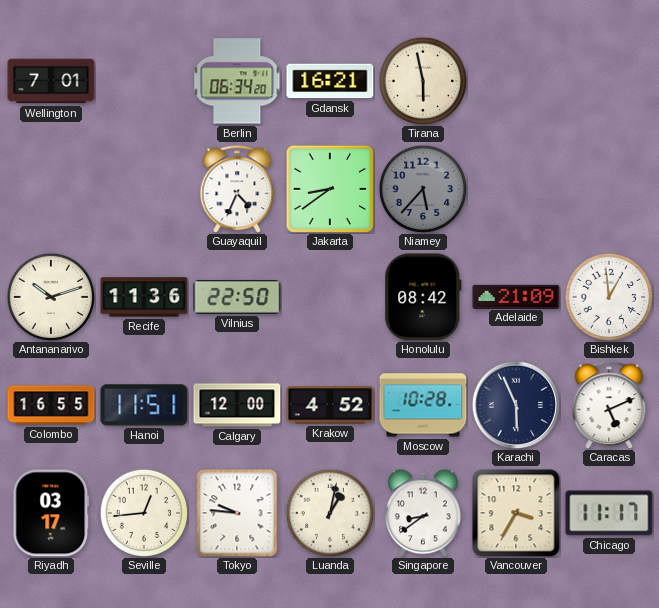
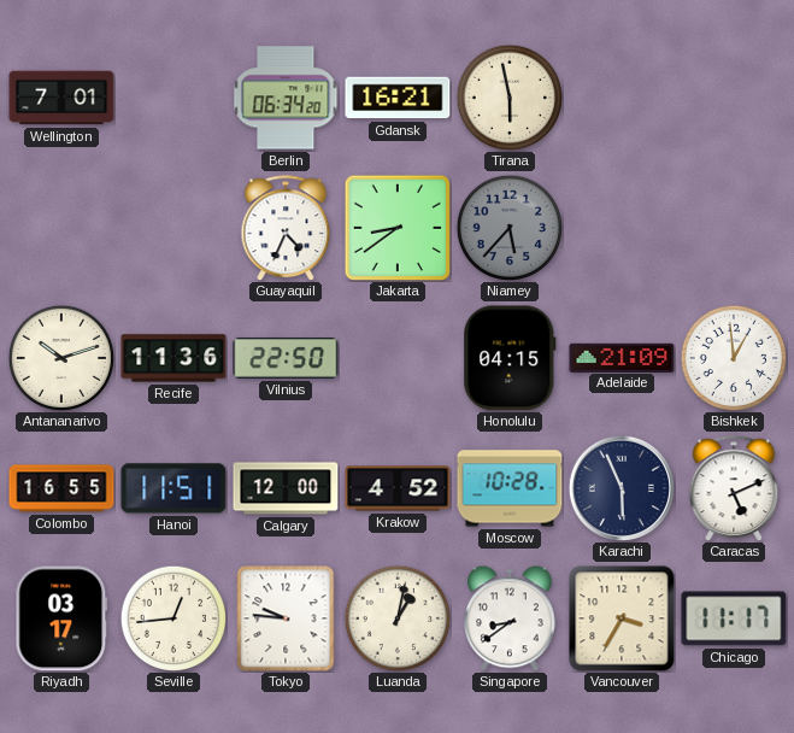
Honolulu: 08:42 -> 04:15 (510, 358)
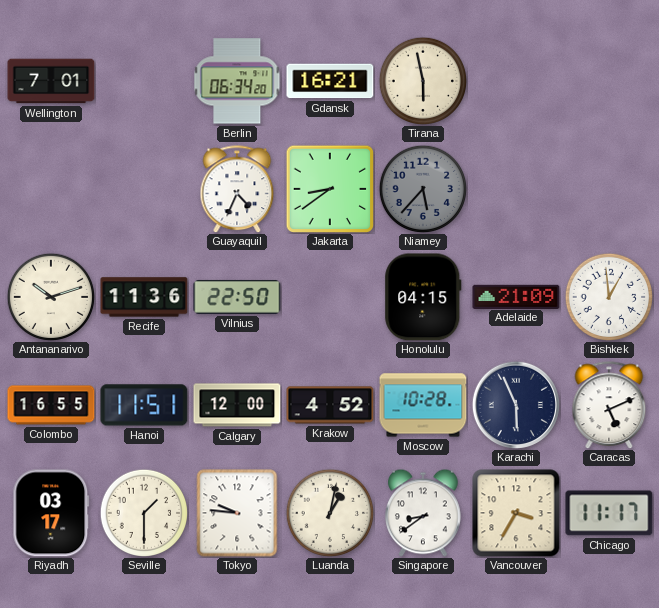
Seville: 12:44 -> 1:30 (143, 512)
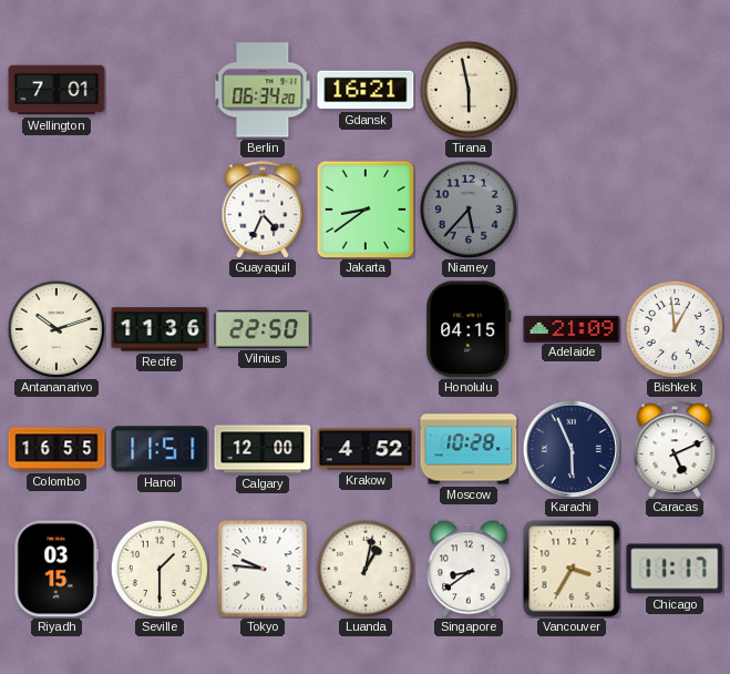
Riyadh: 03:17 -> 03:15 (56, 569)
